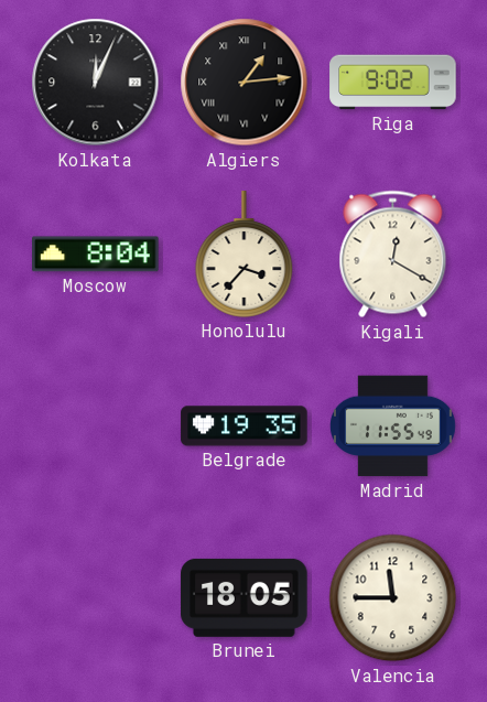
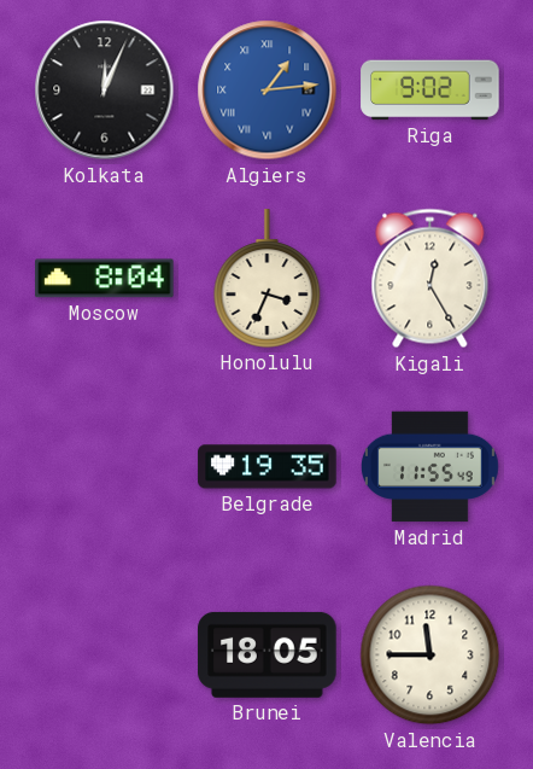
Algiers dial: black -> blue (268, 91)
Honolulu: 3:37 -> 3:34 (268, 279)
Kigali: 12:20 -> 12:25 (430, 279)
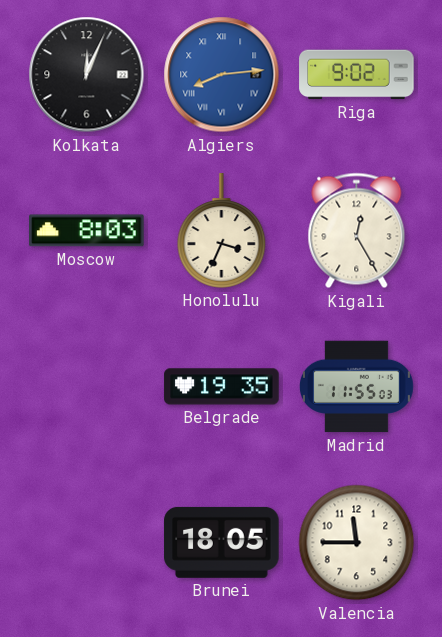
Algiers: 1:14 -> 8:14 (222, 75)
Moscow: 8:04 -> 8:03 (87, 231)
Madrid: 11:55:49 -> 11:55:03 (356, 387)
